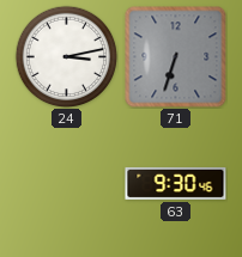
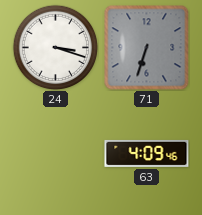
24: 3:13 -> 3:18 (55, 47)
63: 9:30 -> 4:09 (147, 153)
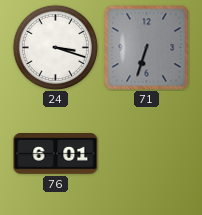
76: none -> 6:01 (56, 154)
63: 4:09 -> none (147, 153)
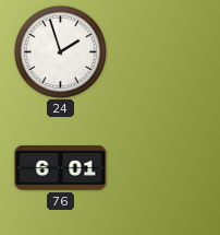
24: 3:18 -> 1:57 (60, 51)
71: 6:33 -> none (147, 48)
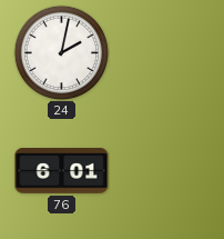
24: 1:57 -> 2:02 (61, 52)
